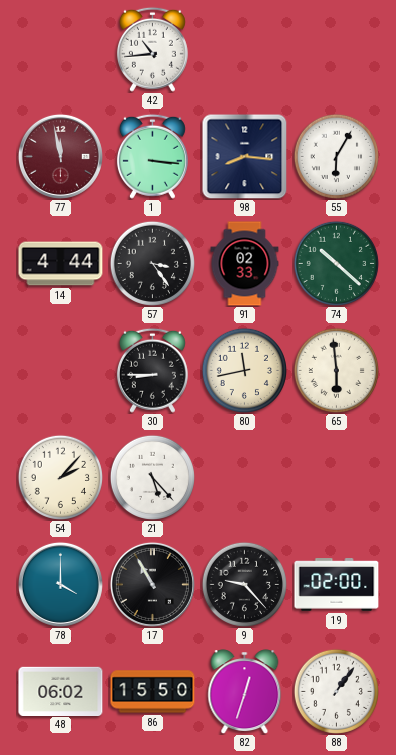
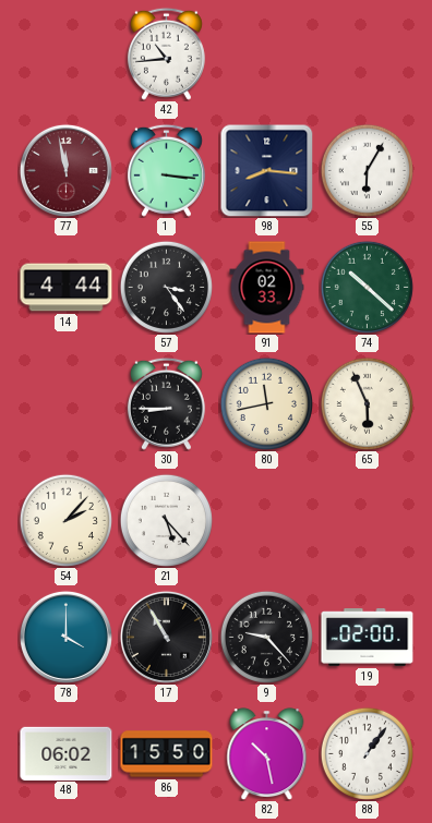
65: 5:59 -> 5:56 (367, 403)
82: 12:33 -> 10:28 (267, 754)
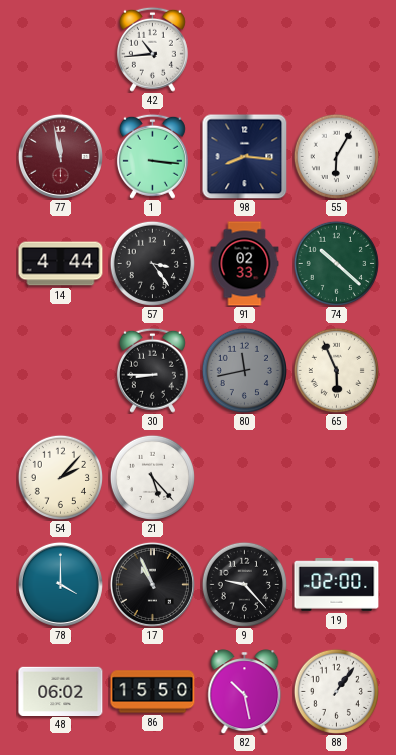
80 dial: cream -> grey (244, 370)
17: 10:55 -> 10:56 (152, 584)
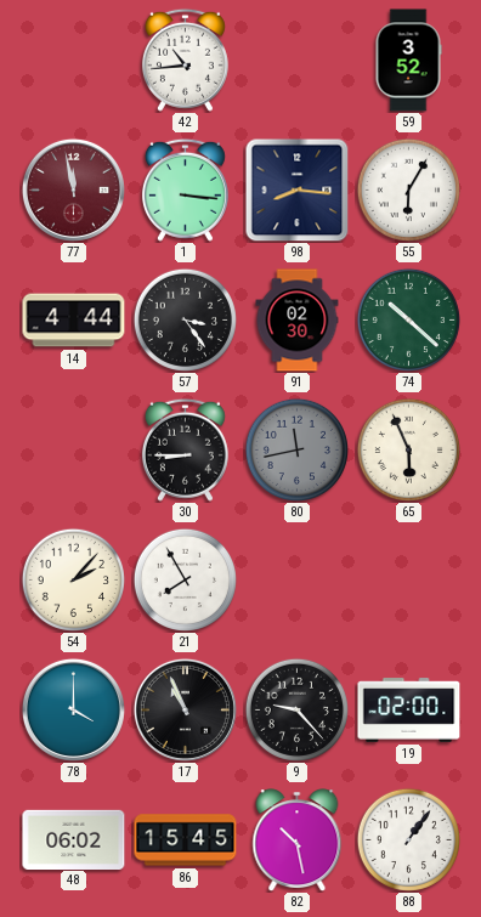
59: none -> 3:52 (408, 61)
91: 02:33 -> 02:30 (298, 321)
21: 5:23 -> 7:55 (185, 579)
86: 15:50 -> 15:45 (186, 840)
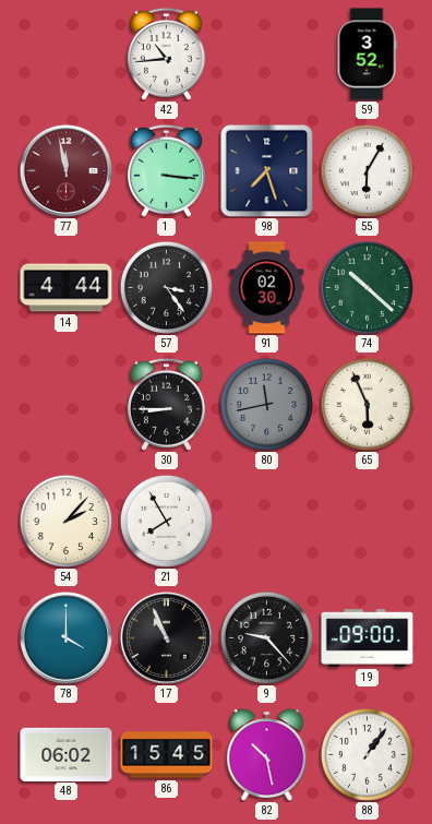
98: 8:16 -> 7:27 (266, 170)
19: 02:00 -> 09:00 (368, 638)
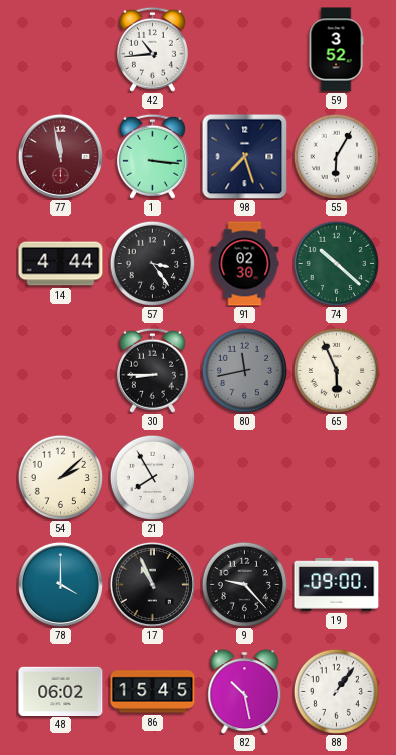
54: 2:07 -> 2:08 (60, 477)
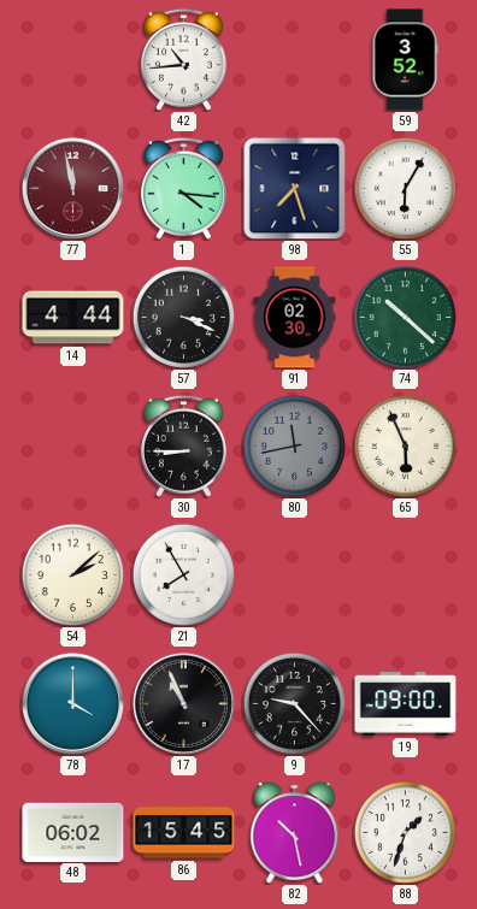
1: 3:16 -> 4:16 (183, 188)
57: 3:24 -> 3:19 (183, 317)
88: 1:06 -> 1:33 (405, 832)
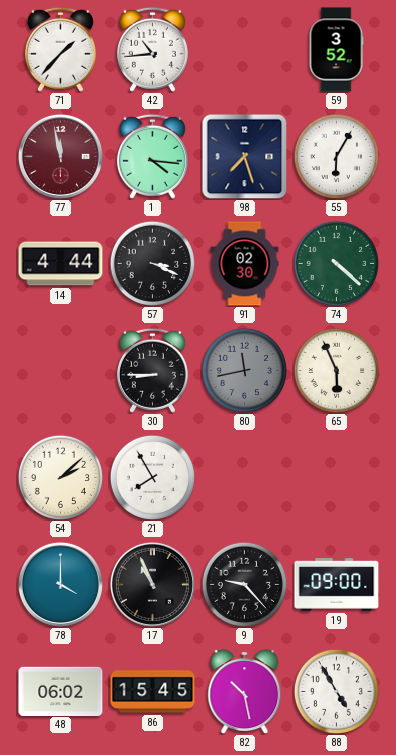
71: none -> 1:37 (60, 49)
74: 10:22 -> 4:22 (336, 263)
88: 1:33 -> 4:55 (336, 691)
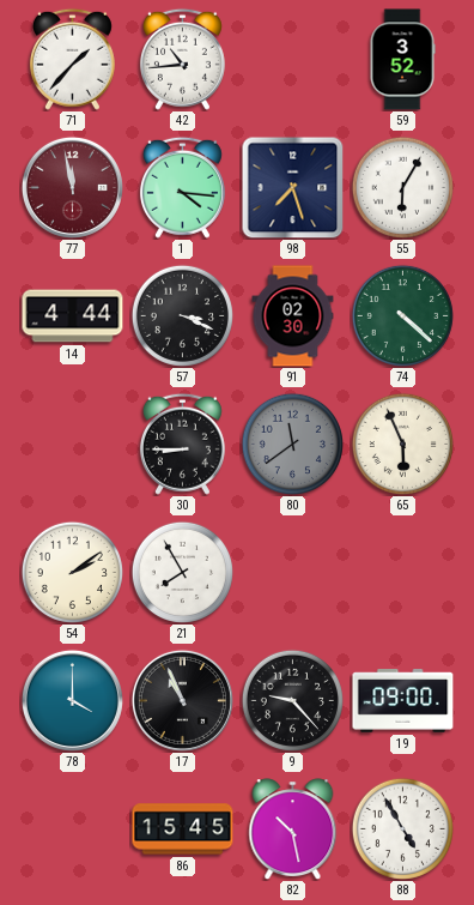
80: 11:43 -> 11:39 (292, 444)
54: 2:08 -> 2:09 (72, 572)
48: 06:02 -> none (61, 691)
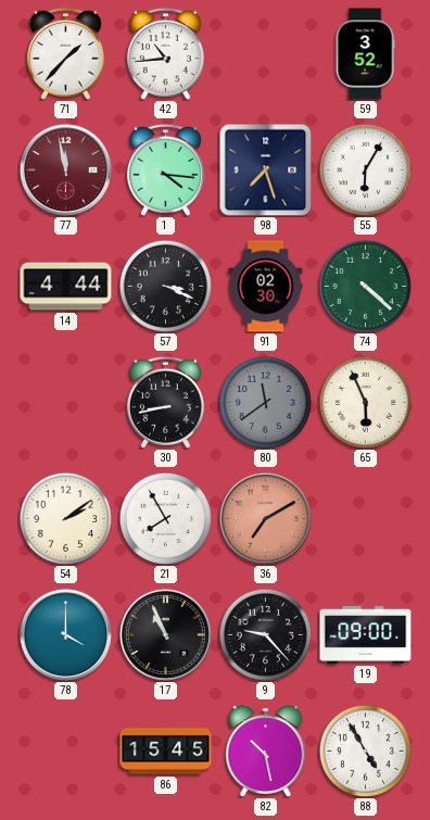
30: 8:45 -> 8:43 (165, 402)
36: none -> 7:10 (265, 518)
